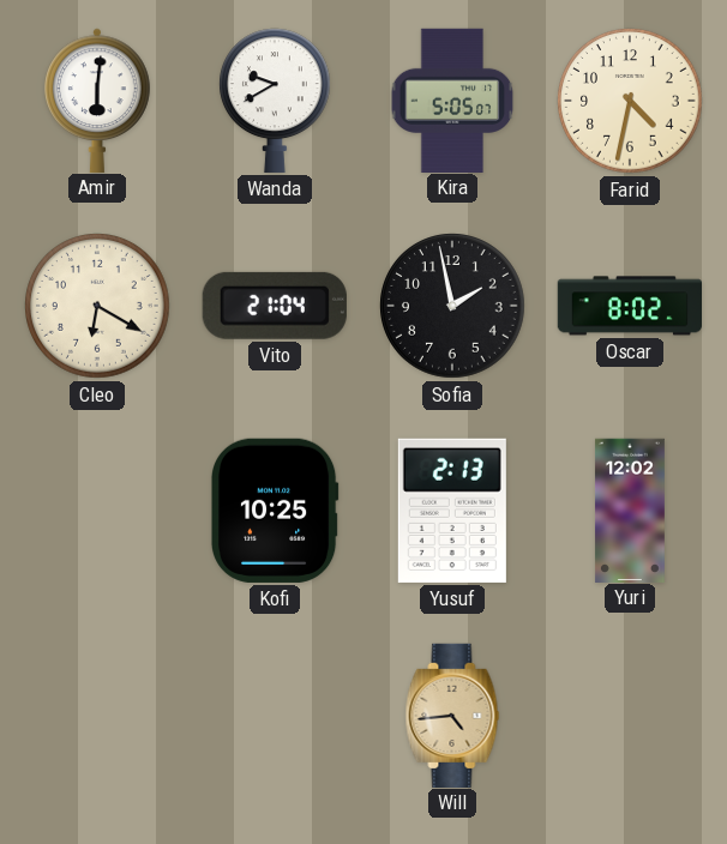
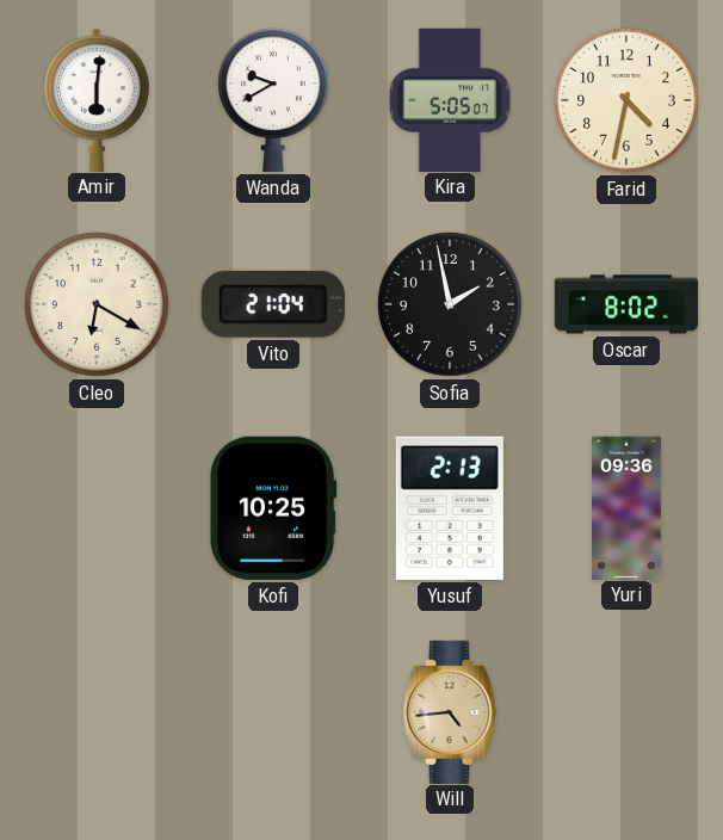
Yuri: 12:02 -> 09:36 (626, 507)
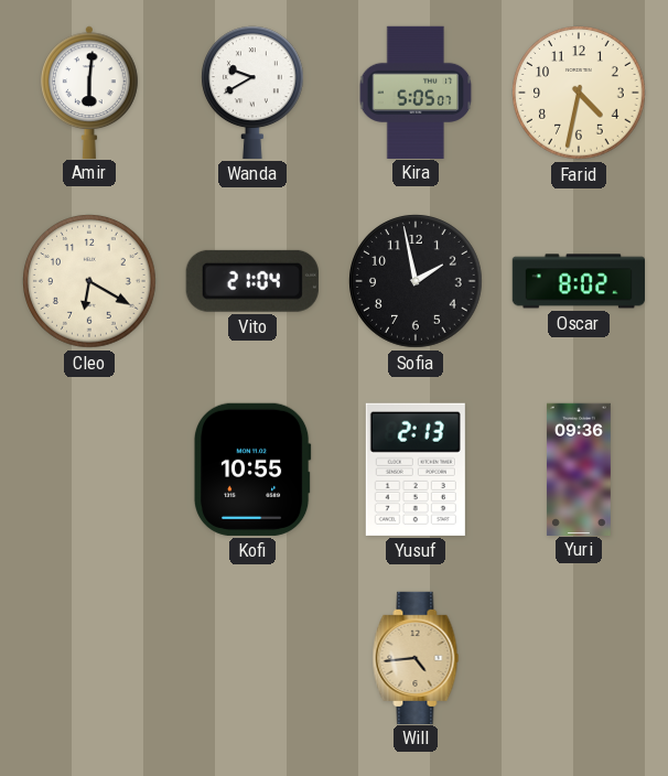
Kofi: 10:25 -> 10:55 (252, 470)
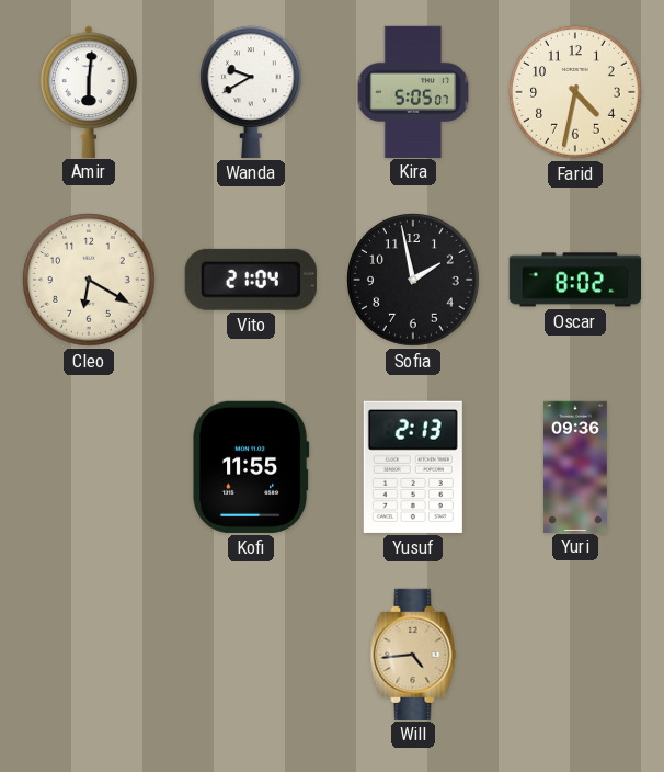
Kofi: 10:55 -> 11:55 (251, 467)
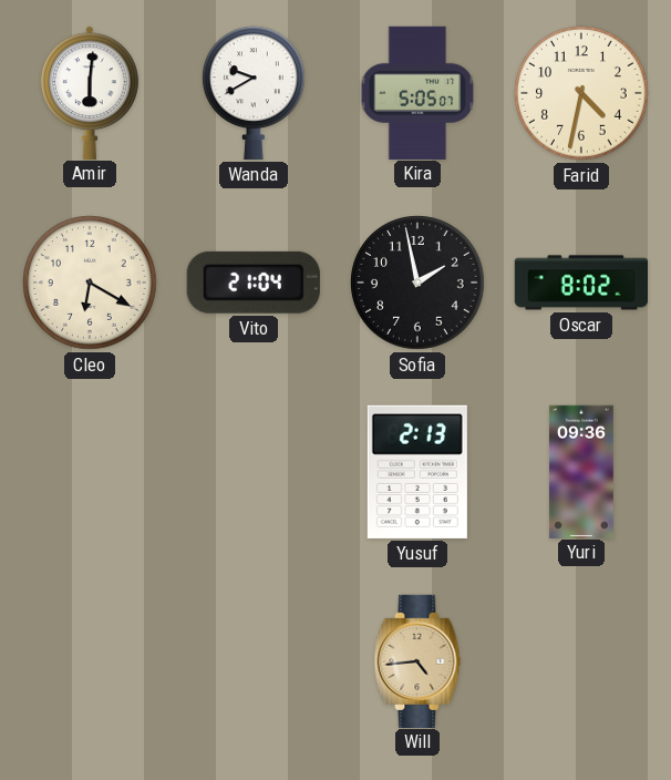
Kofi: 11:55 -> none (251, 467)
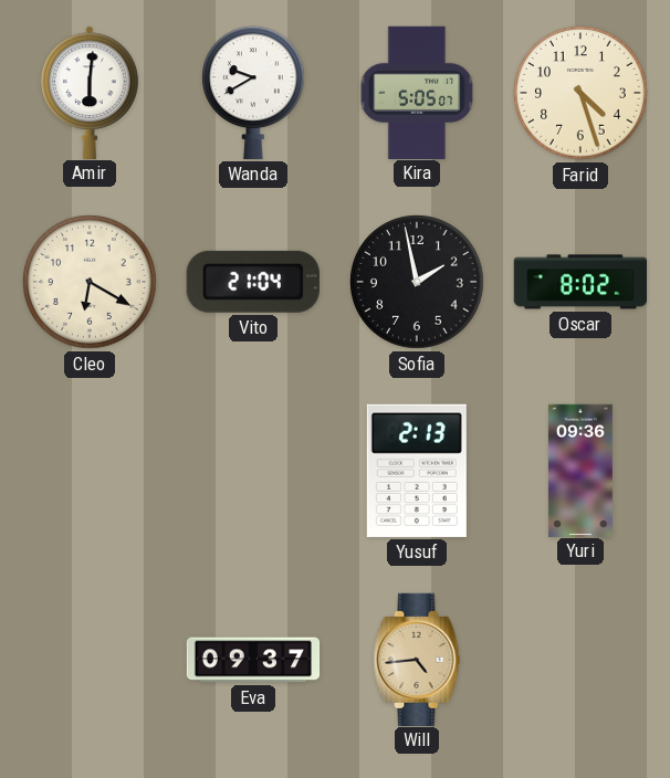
Farid: 4:32 -> 4:27 (580, 93)
Eva: none -> 09:37 (253, 660)
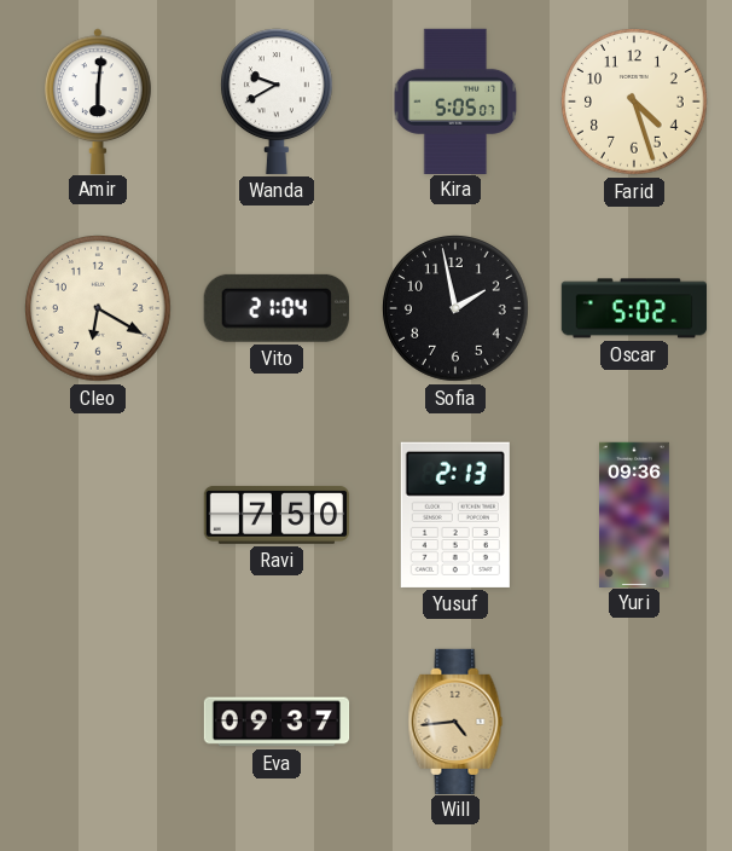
Oscar: 8:02 -> 5:02 (633, 308)
Ravi: none -> 7:50 (275, 515)
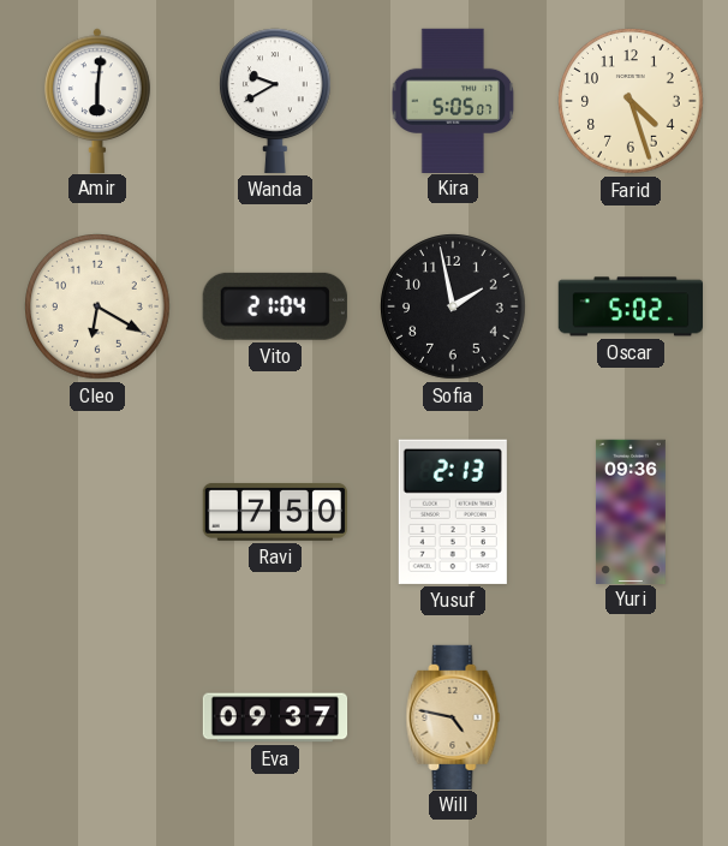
Will: 4:44 -> 4:47 (453, 716)
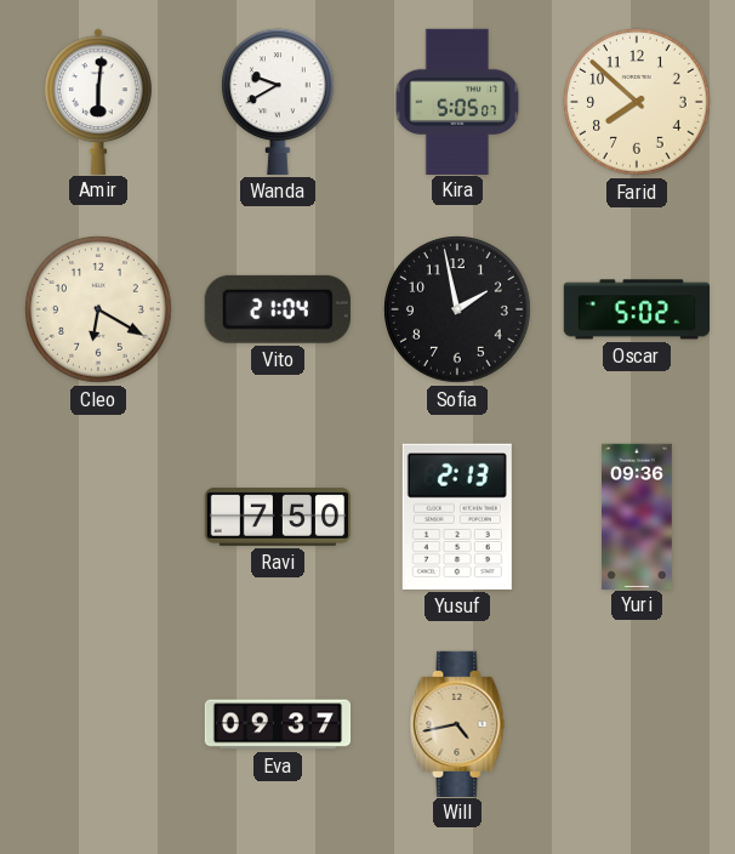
Farid: 4:27 -> 7:52 (637, 102)
Will: 4:47 -> 4:43 (457, 723)
